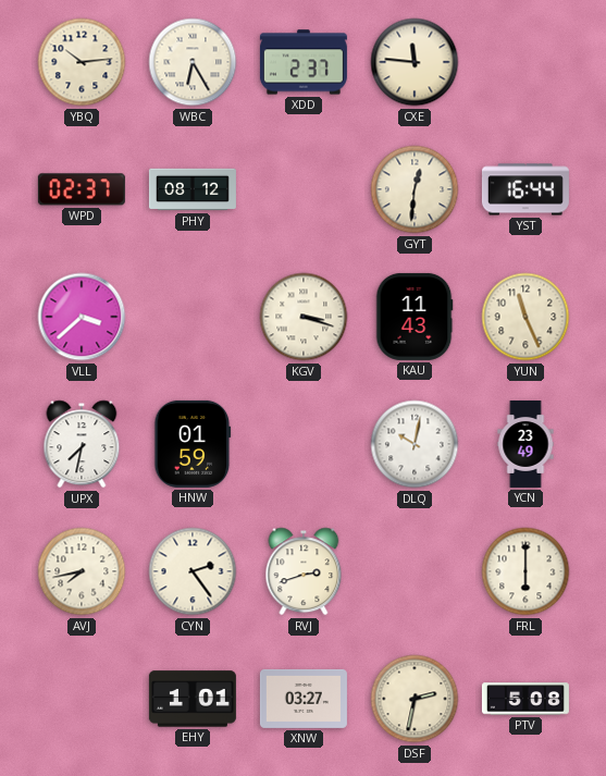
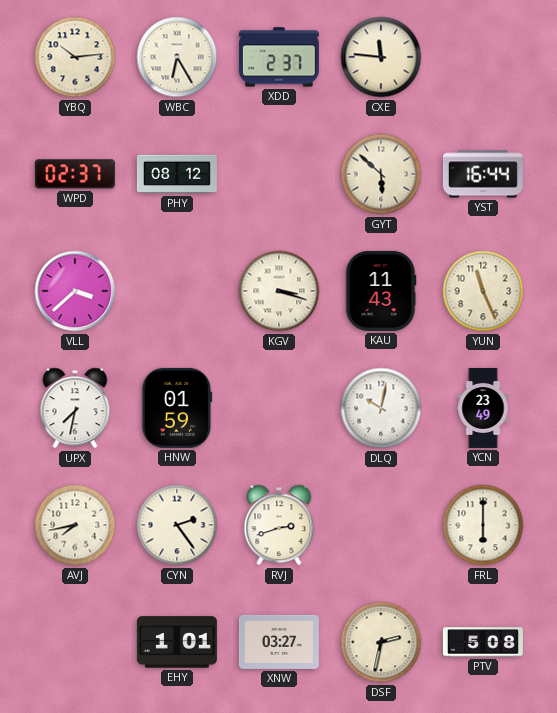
GYT: 12:31 -> 5:52 (381, 174)
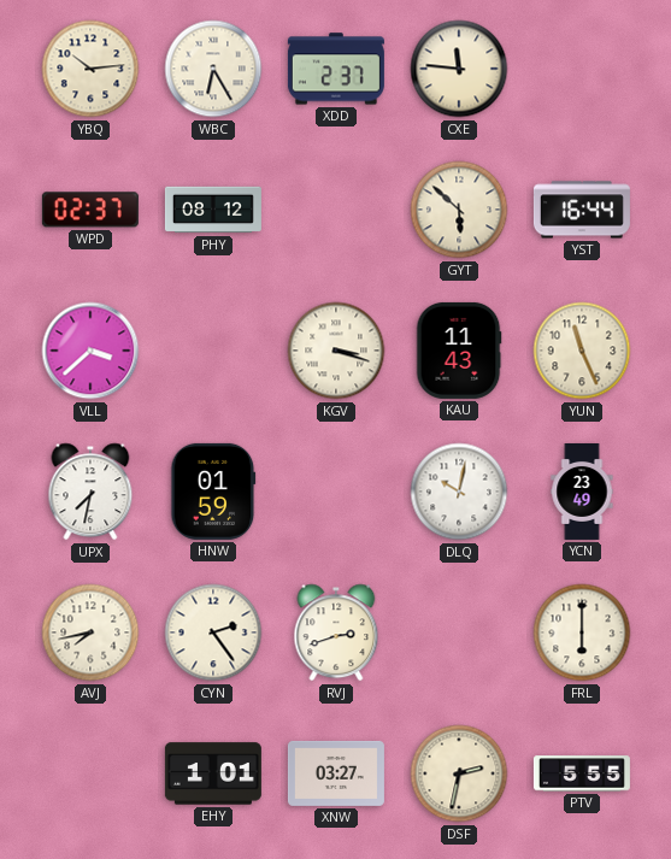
PTV: 5:08 -> 5:55 (582, 773)
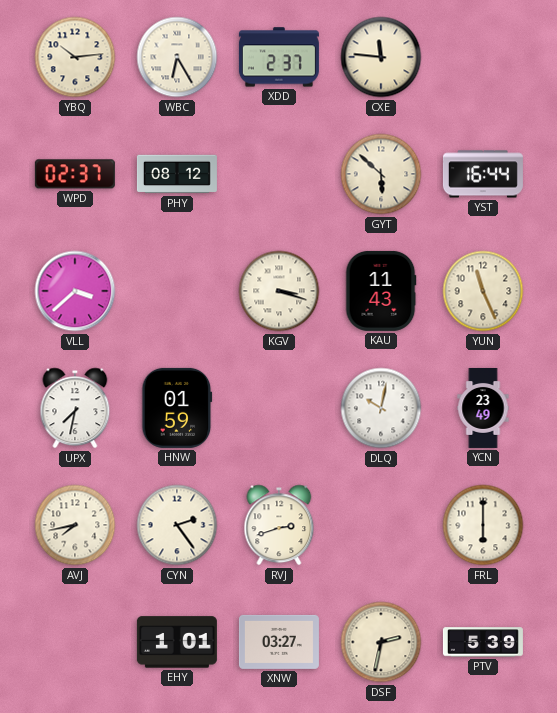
PTV: 5:55 -> 5:39 (483, 642)
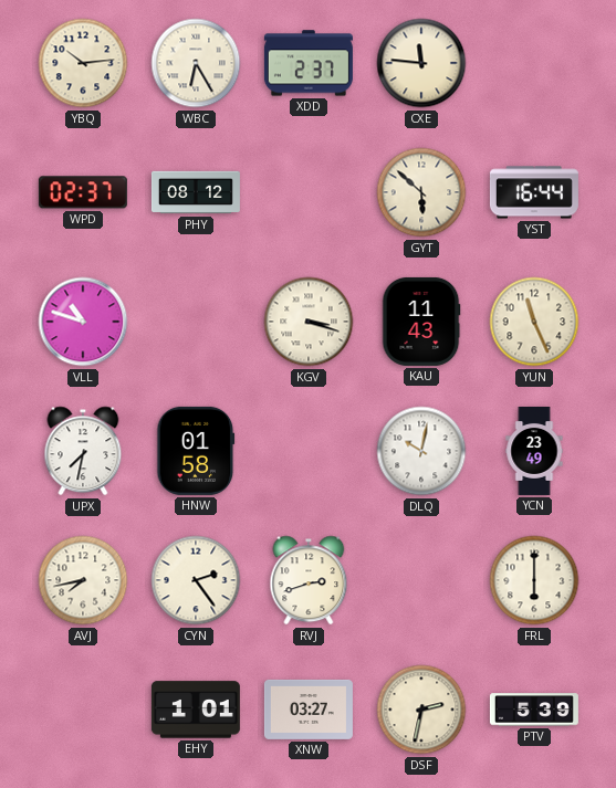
VLL: 3:38 -> 10:48 (83, 322)
HNW: 01:59 -> 01:58 (196, 451)
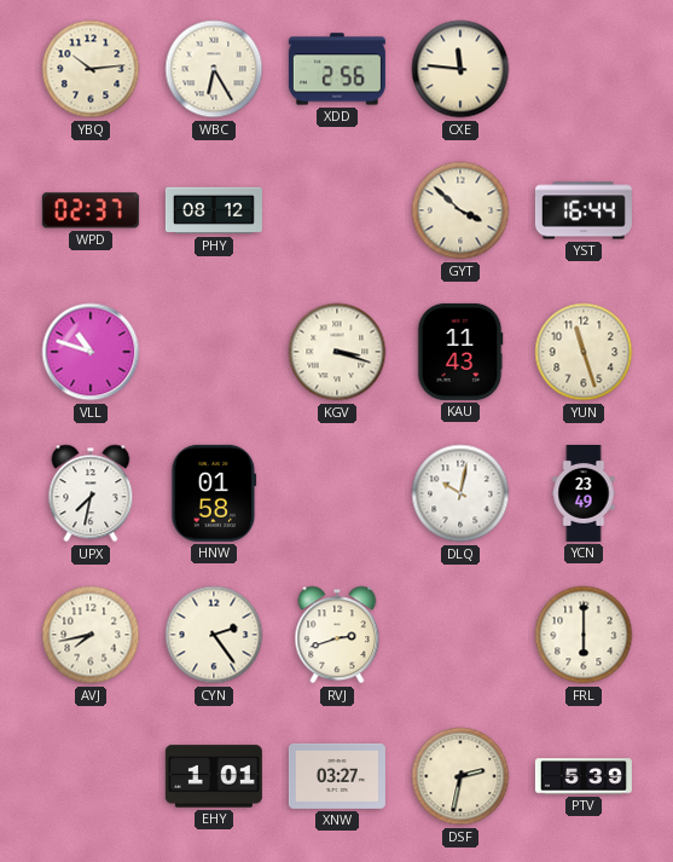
XDD: 2:37 -> 2:56 (337, 69)
GYT: 5:52 -> 3:52 (460, 210)
YUN: 11:26 -> 11:27 (584, 352)
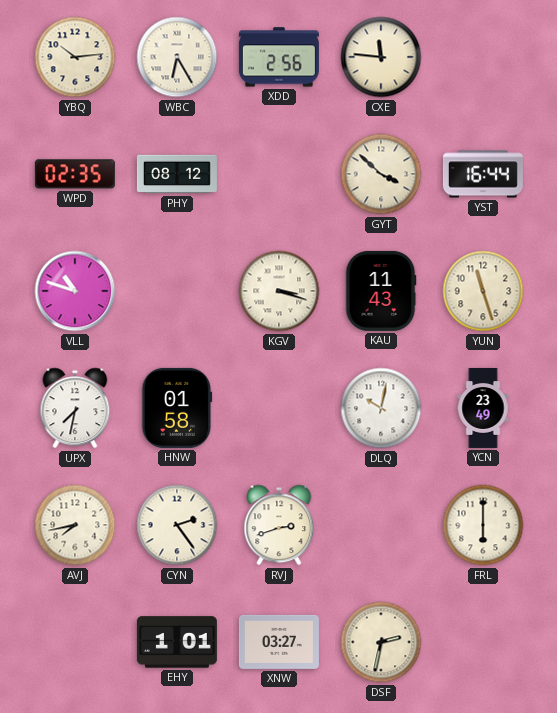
WPD: 02:37 -> 02:35 (75, 174)
PTV: 5:39 -> none (584, 776)
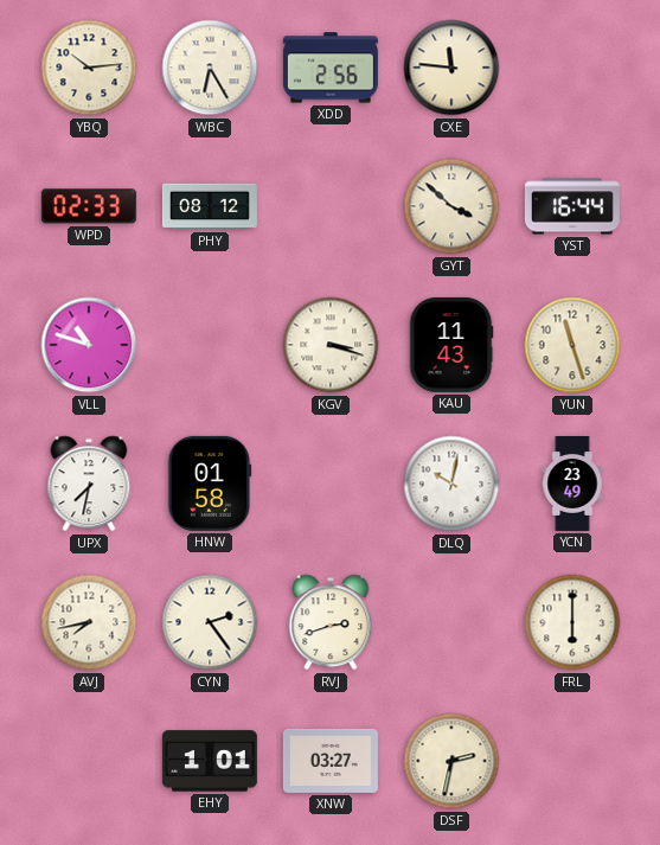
WPD: 02:35 -> 02:33 (89, 206)
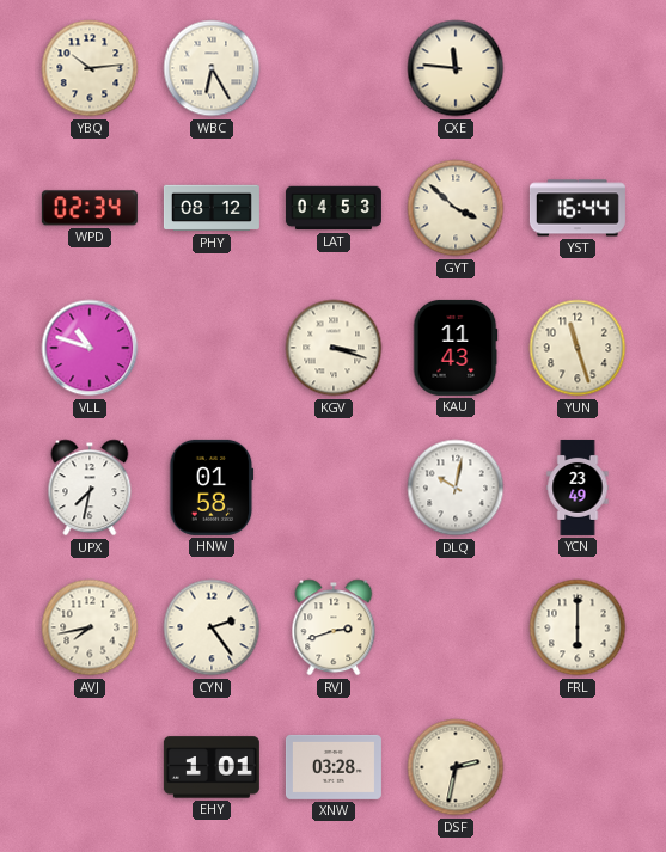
XDD: 2:56 -> none (331, 68)
WPD: 02:33 -> 02:34 (90, 208)
LAT: none -> 04:53 (334, 208)
XNW: 03:27 -> 03:28 (334, 767)
